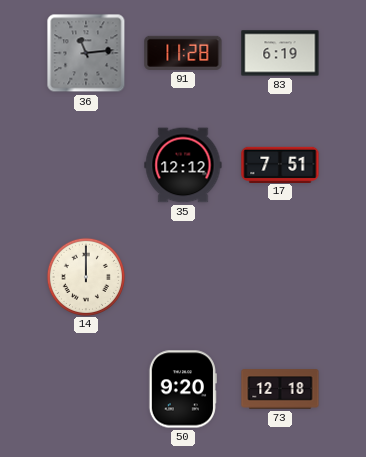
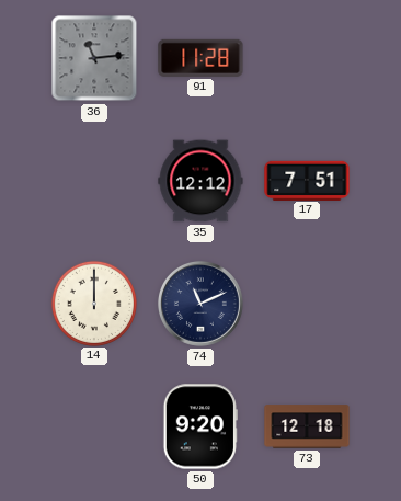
83: 6:19 -> none (280, 53)
74: none -> 11:11 (200, 304)
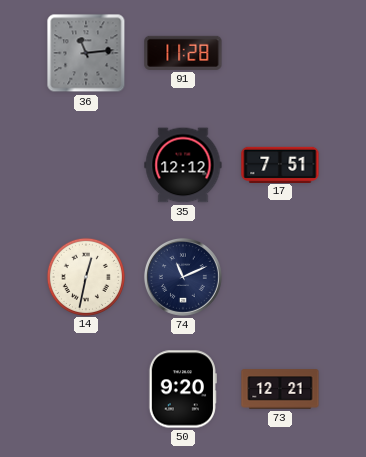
14: 12:00 -> 12:32 (85, 276)
73: 12:18 -> 12:21 (280, 389)
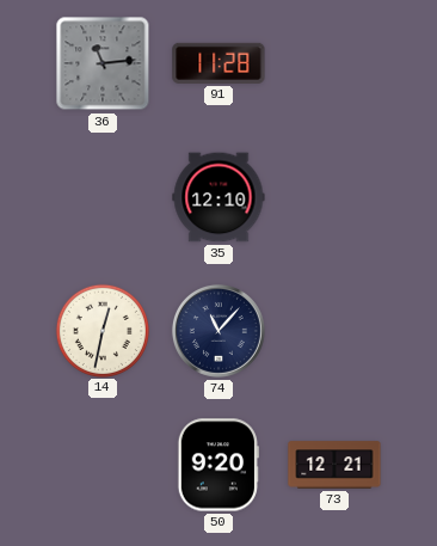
35: 12:12 -> 12:10 (219, 197)
17: 7:51 -> none (280, 164)
74: 11:11 -> 11:07 (219, 331)
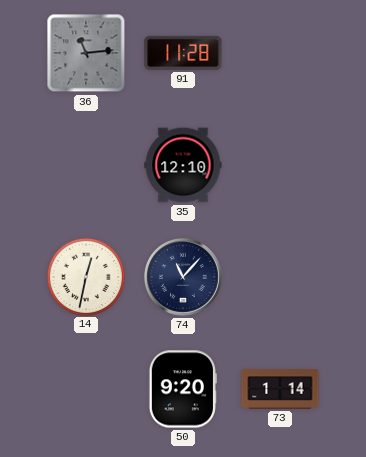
73: 12:21 -> 1:14 (280, 389)
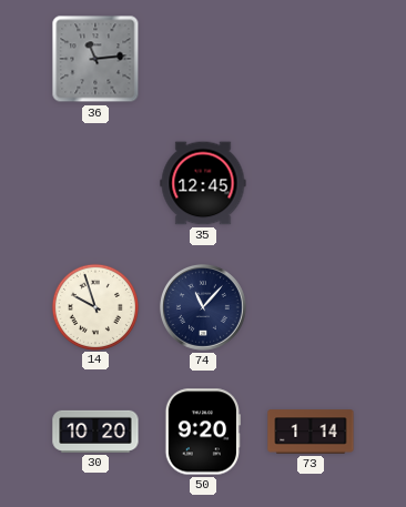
91: 11:28 -> none (183, 53)
35: 12:10 -> 12:45 (203, 183)
14: 12:32 -> 9:57 (94, 306)
30: none -> 10:20 (95, 432)
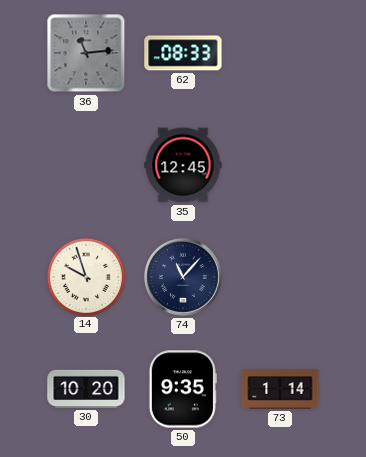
62: none -> 08:33 (183, 53)
50: 9:20 -> 9:35 (183, 389)
